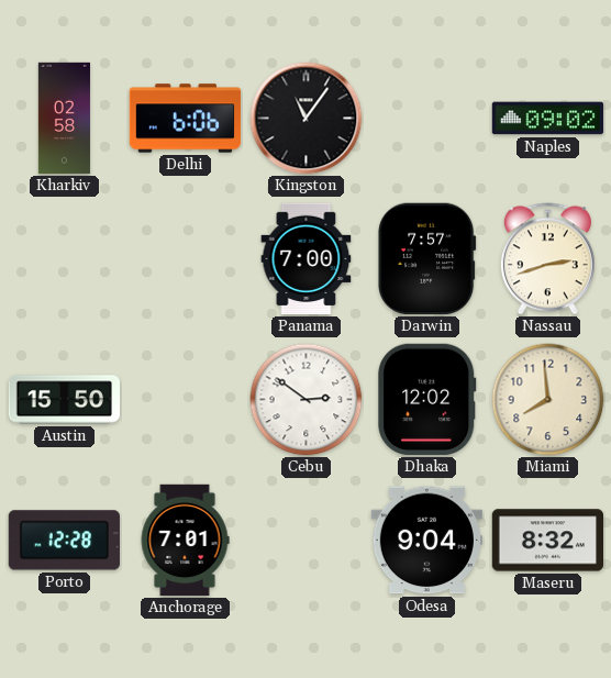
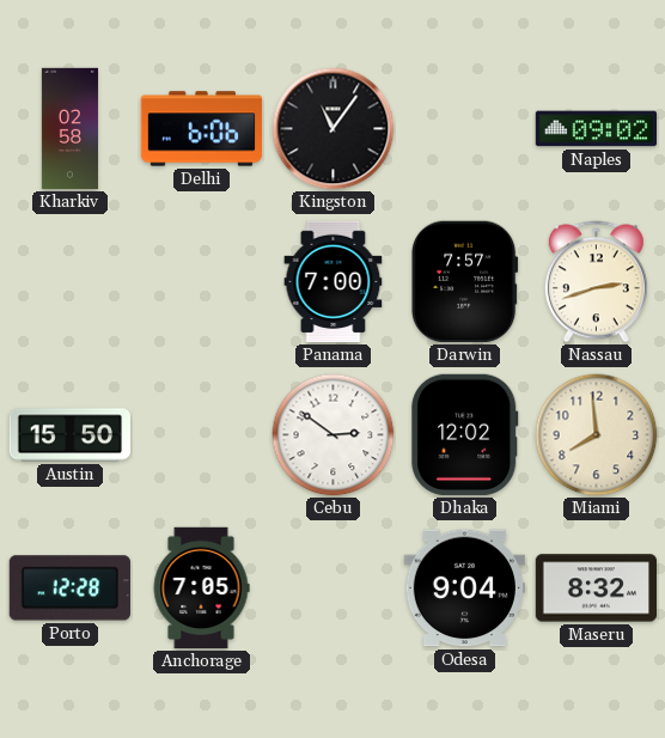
Anchorage: 7:01 -> 7:05 (201, 588)
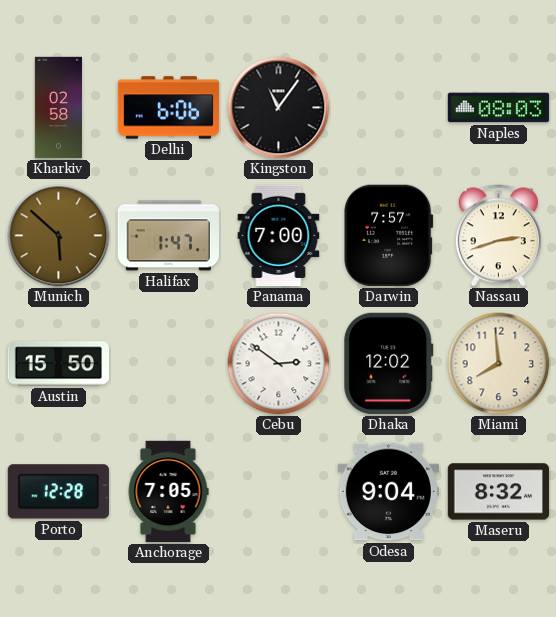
Naples: 09:02 -> 08:03 (499, 108)
Munich: none -> 5:52 (59, 236)
Halifax: none -> 1:47 (168, 236)
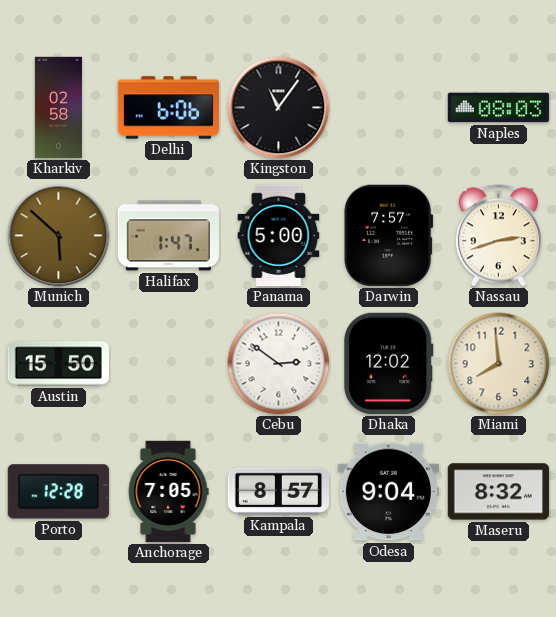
Panama: 7:00 -> 5:00 (279, 236)
Kampala: none -> 8:57 (278, 491)
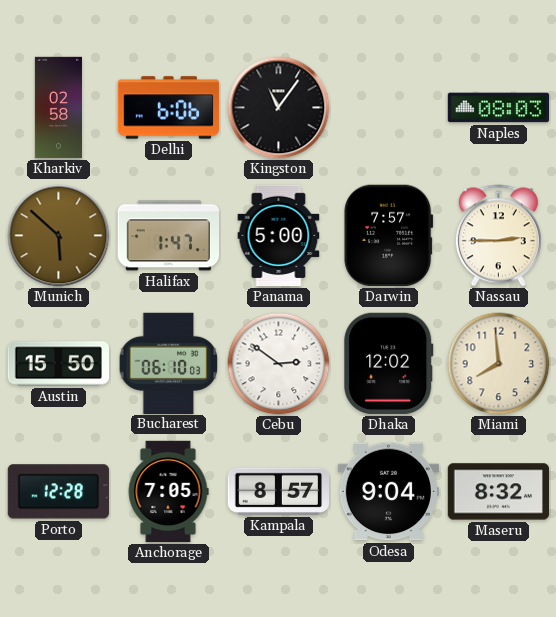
Nassau: 2:42 -> 2:45 (498, 236)
Bucharest: none -> 06:10 (169, 363)
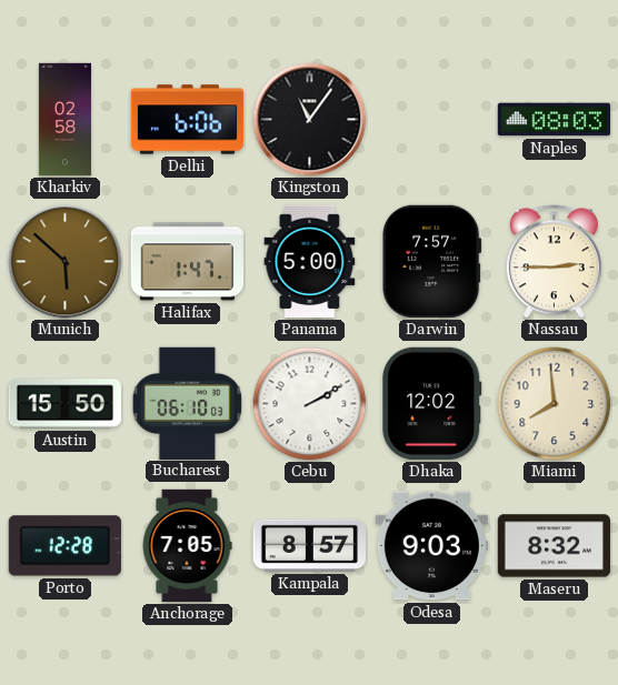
Cebu: 2:51 -> 2:10 (310, 404)
Odesa: 9:04 -> 9:03 (431, 546)
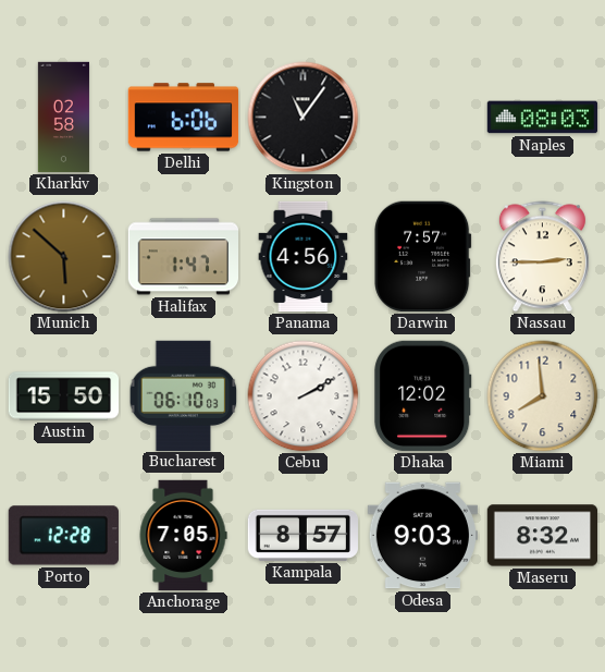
Panama: 5:00 -> 4:56 (304, 257)
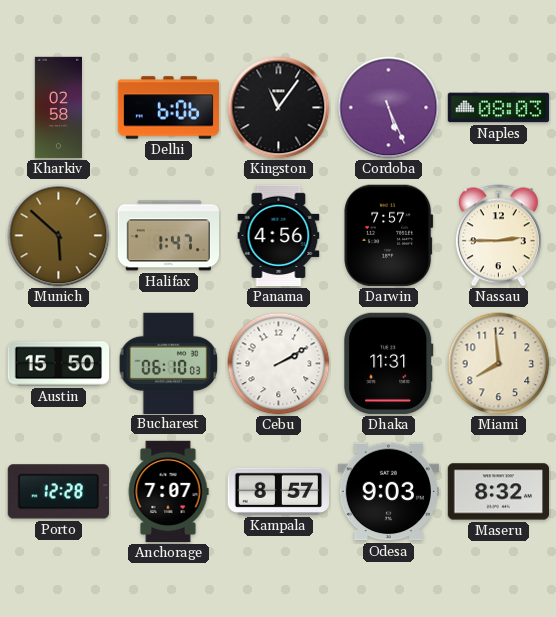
Cordoba: none -> 5:26 (389, 108)
Dhaka: 12:02 -> 11:31 (389, 363)
Anchorage: 7:05 -> 7:07 (168, 492)
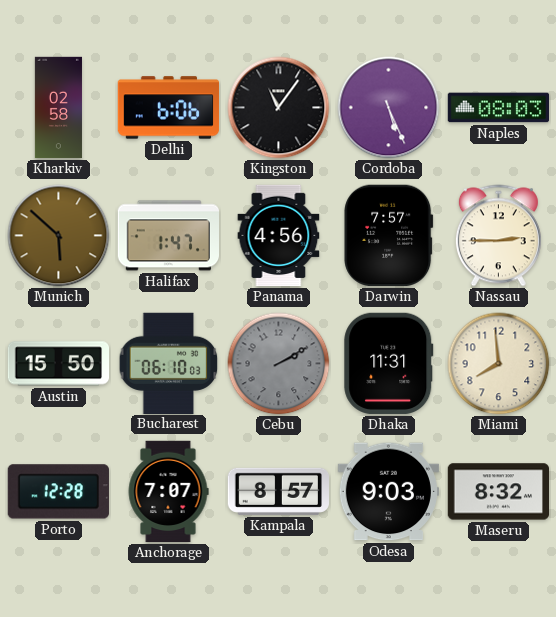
Cebu dial: white -> grey (279, 364)
